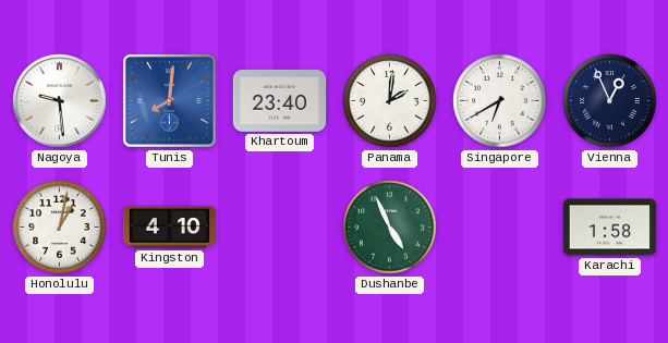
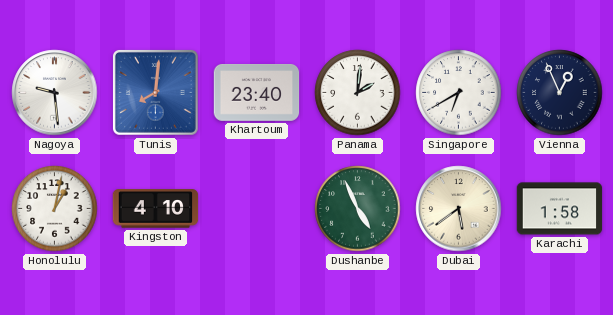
Dubai: none -> 5:39 (459, 209)
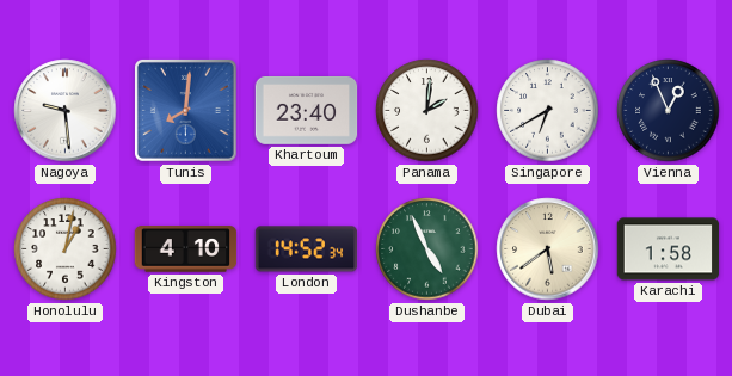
London: none -> 14:52 (307, 249)
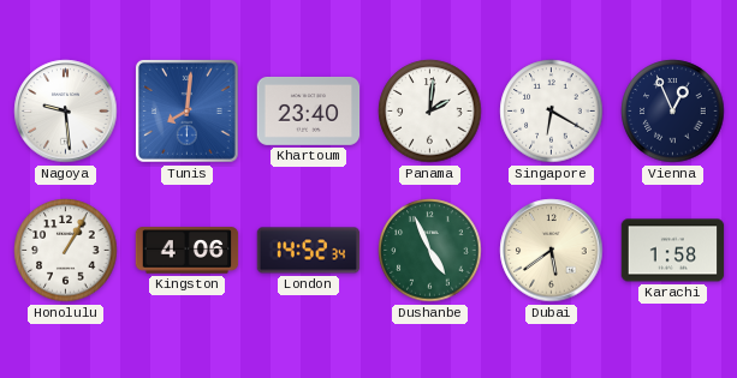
Singapore: 6:40 -> 6:20 (552, 112)
Honolulu: 1:02 -> 1:05 (66, 251)
Kingston: 4:10 -> 4:06 (188, 251)
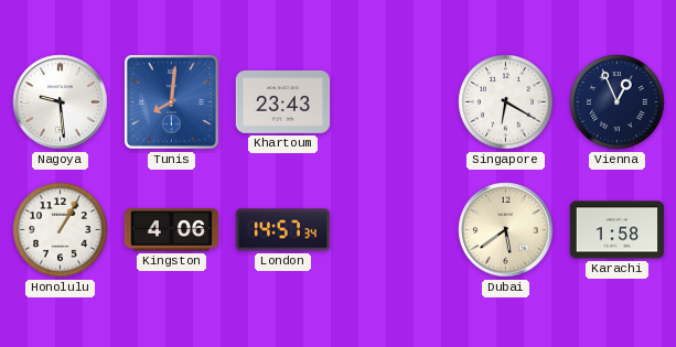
Khartoum: 23:40 -> 23:43 (283, 102)
Panama: 2:01 -> none (430, 112)
London: 14:52 -> 14:57 (283, 230)
Dushanbe: 4:56 -> none (430, 251)
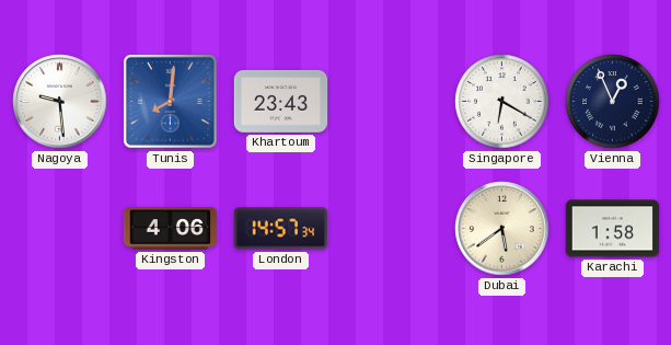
Honolulu: 1:05 -> none (61, 230)
